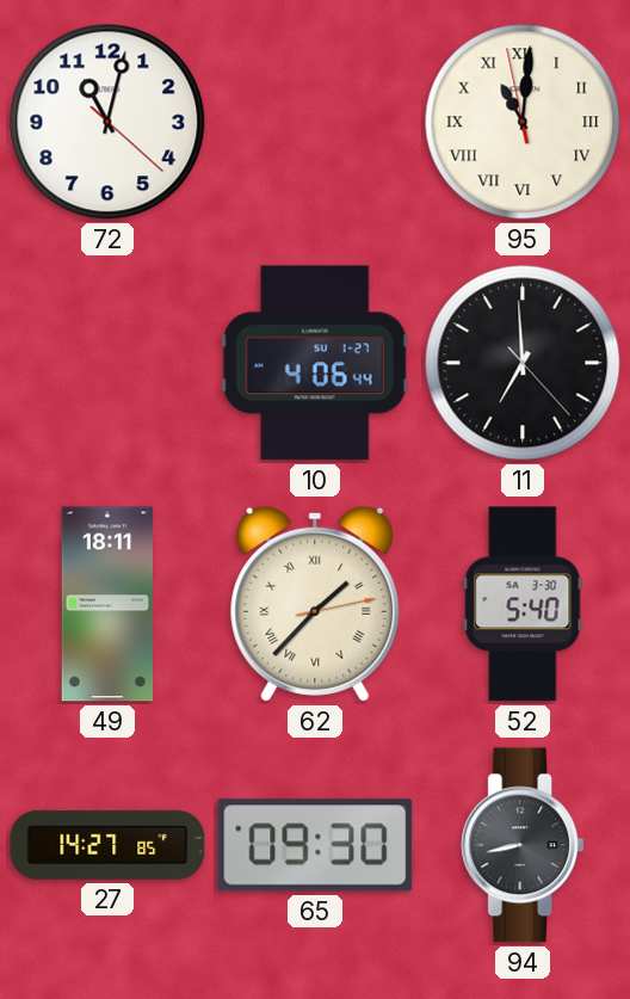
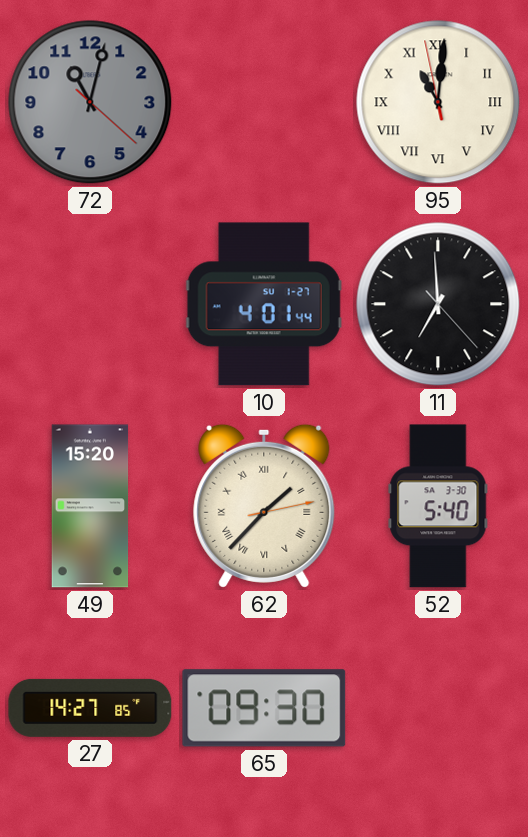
72 dial: white -> grey (90, 102)
10: 4:06 -> 4:01 (264, 304)
49: 18:11 -> 15:20 (90, 506)
94: 8:43 -> none (523, 845)
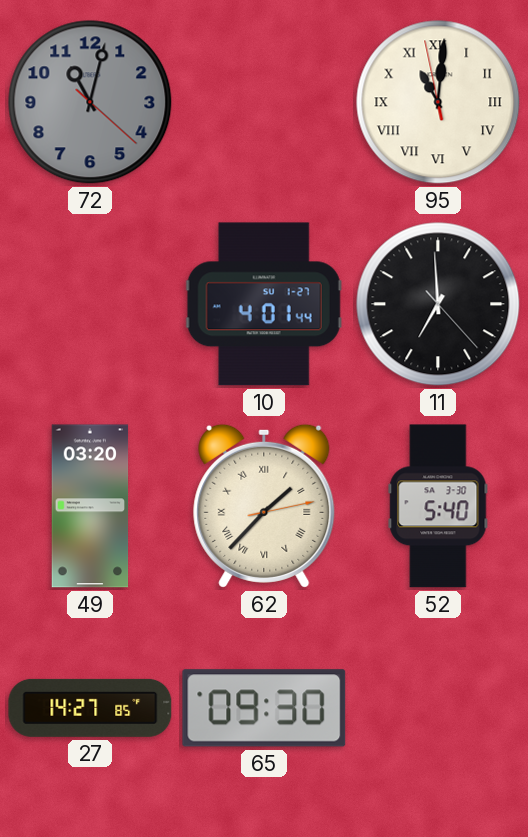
49: 15:20 -> 03:20 (90, 506)
